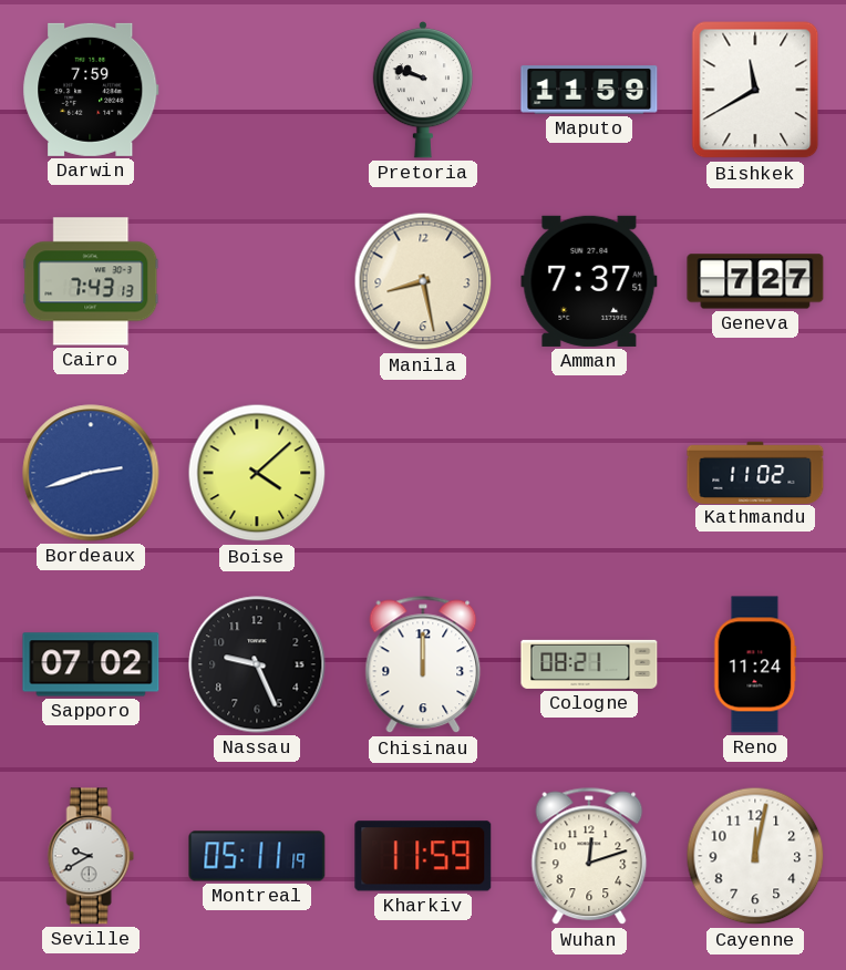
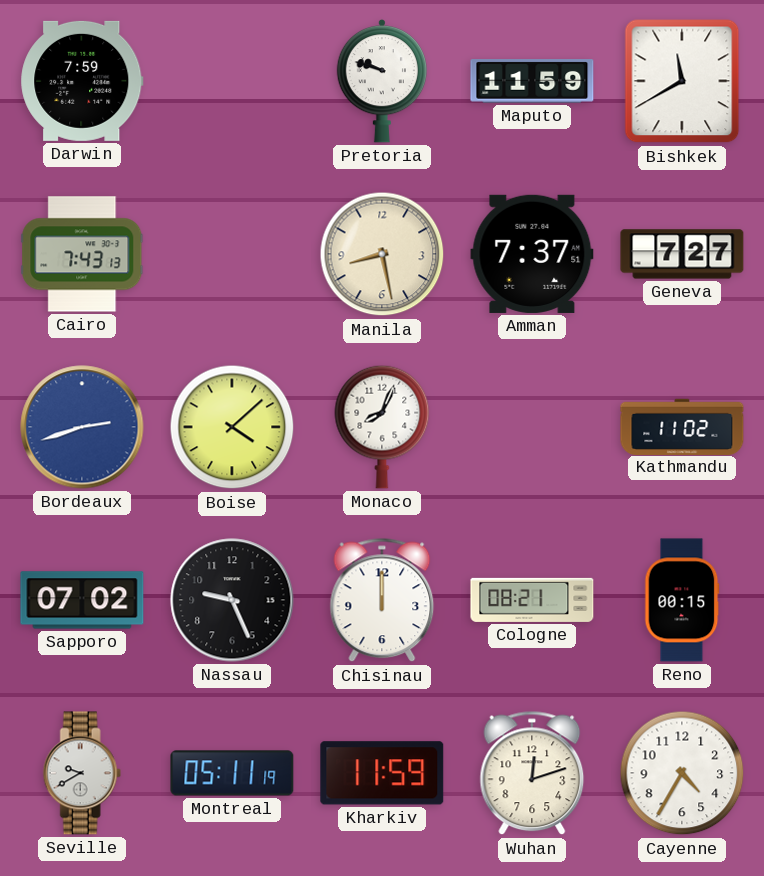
Monaco: none -> 8:04 (382, 427)
Reno: 11:24 -> 00:15 (682, 600)
Cayenne: 12:02 -> 4:35 (682, 773)
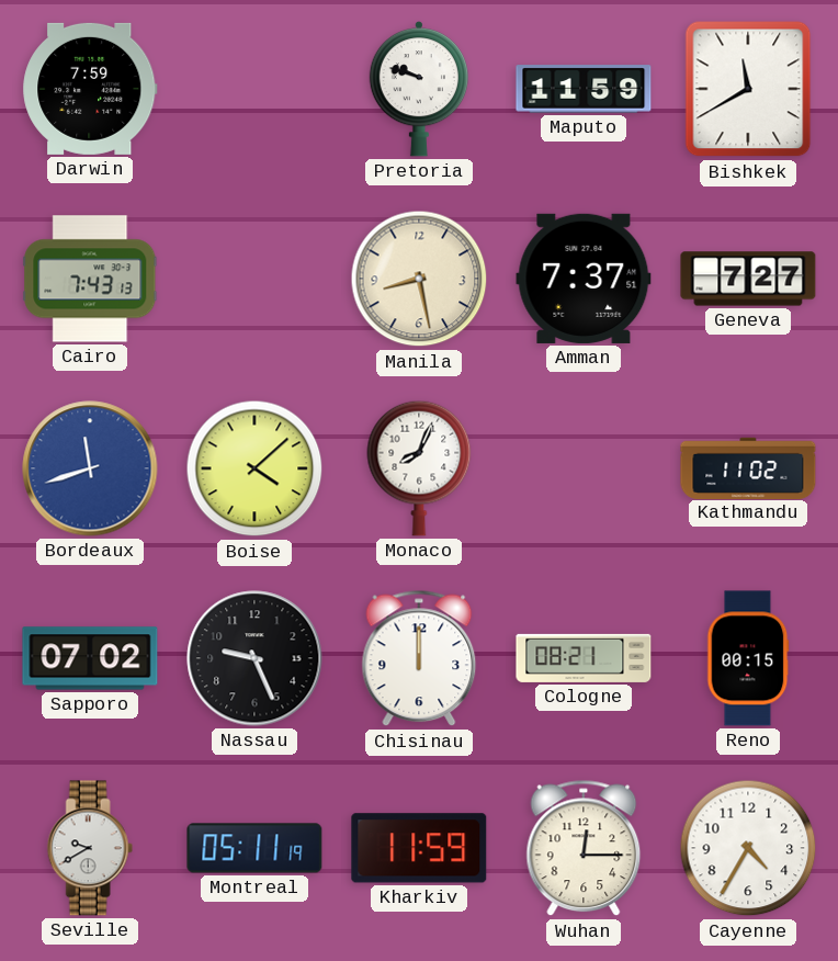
Bordeaux: 2:42 -> 11:42 (90, 468)
Wuhan: 12:12 -> 12:15 (584, 848)
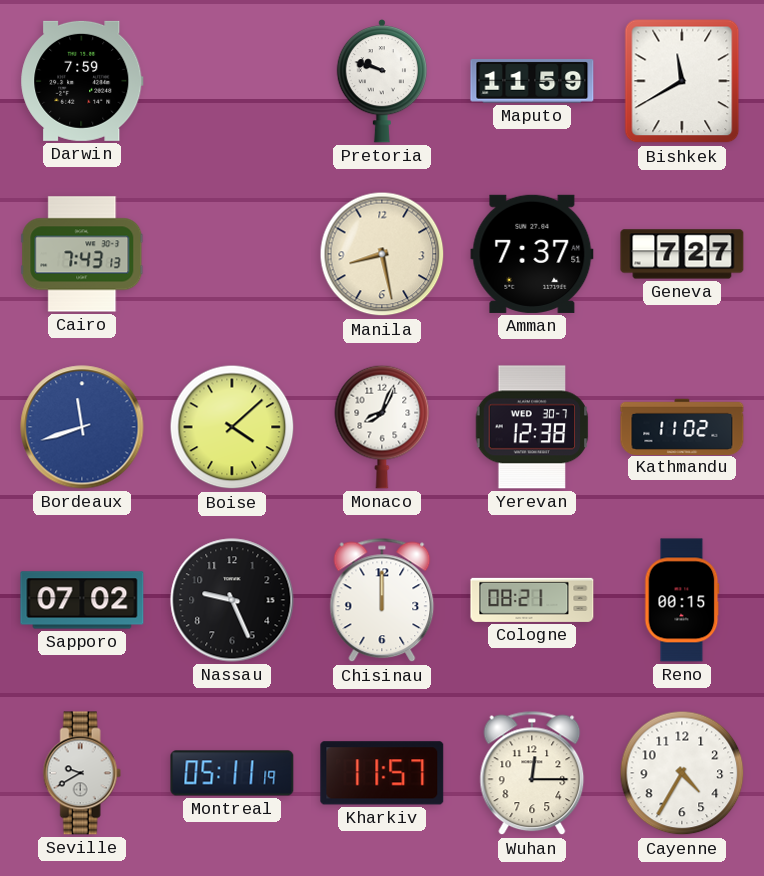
Yerevan: none -> 12:38 (532, 427)
Kharkiv: 11:59 -> 11:57 (382, 773)
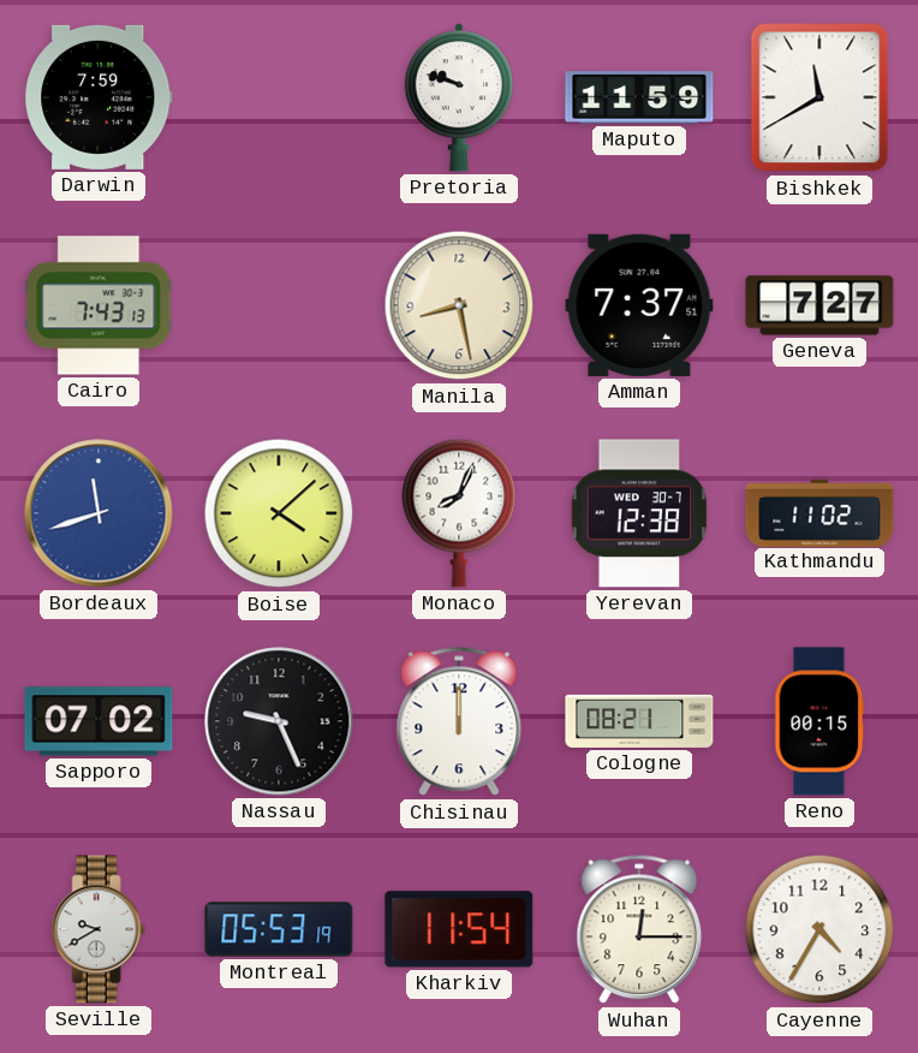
Montreal: 05:11 -> 05:53 (279, 929)
Kharkiv: 11:57 -> 11:54 (459, 929)
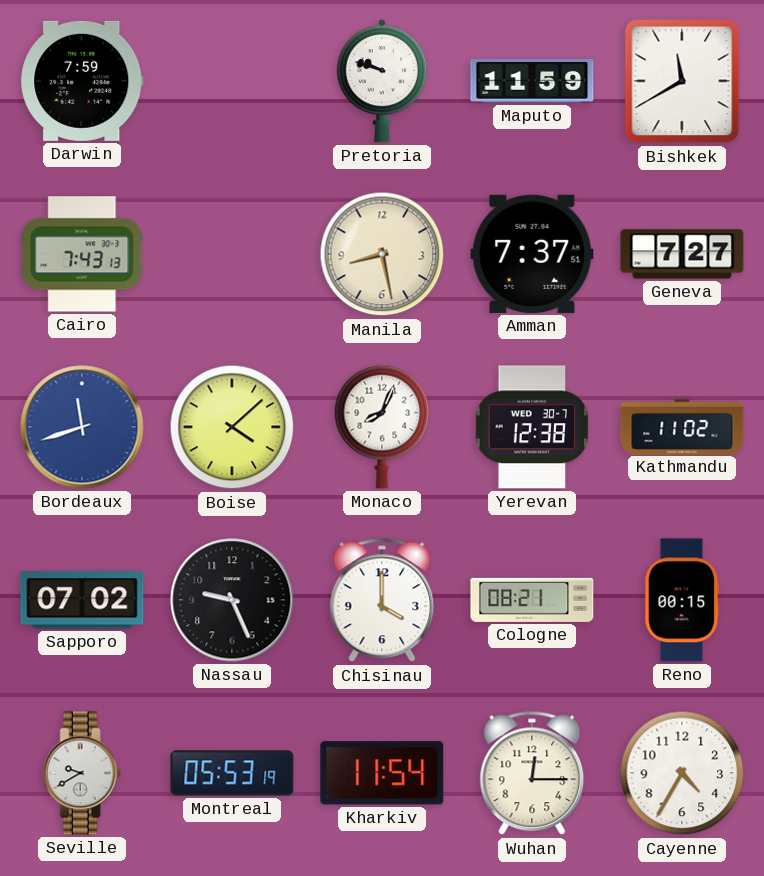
Chisinau: 12:00 -> 4:00 (382, 600)
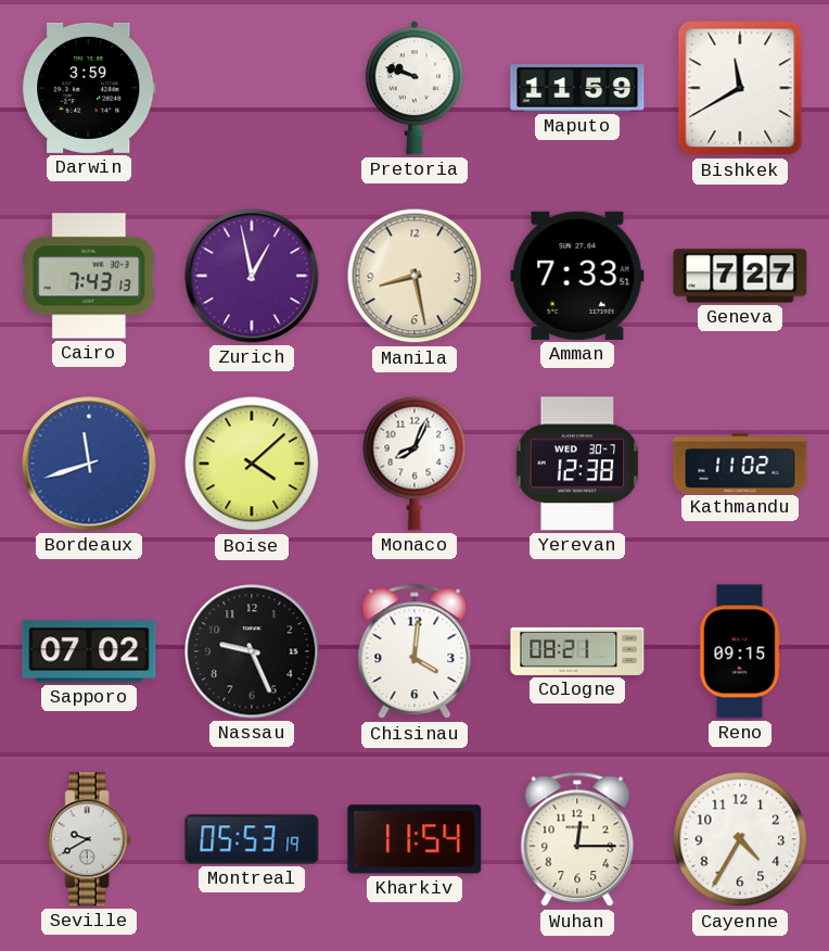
Darwin: 7:59 -> 3:59 (89, 88)
Zurich: none -> 12:58 (252, 276)
Amman: 7:37 -> 7:33 (577, 276)
Chisinau: 4:00 -> 4:01 (414, 651)
Reno: 00:15 -> 09:15 (740, 651)
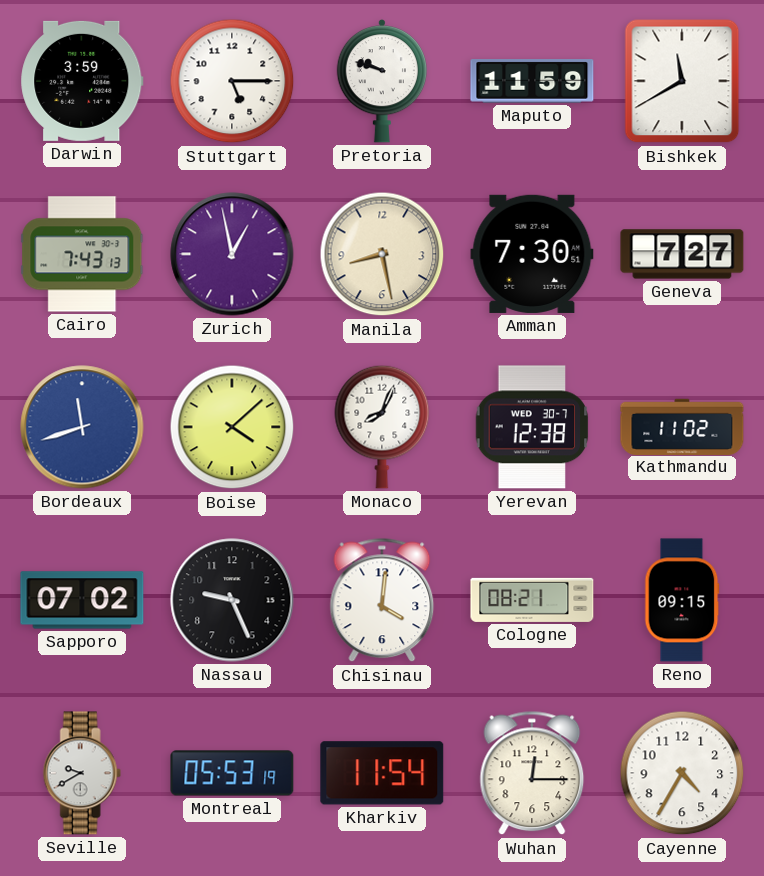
Stuttgart: none -> 5:15 (232, 81)
Amman: 7:33 -> 7:30 (532, 254)
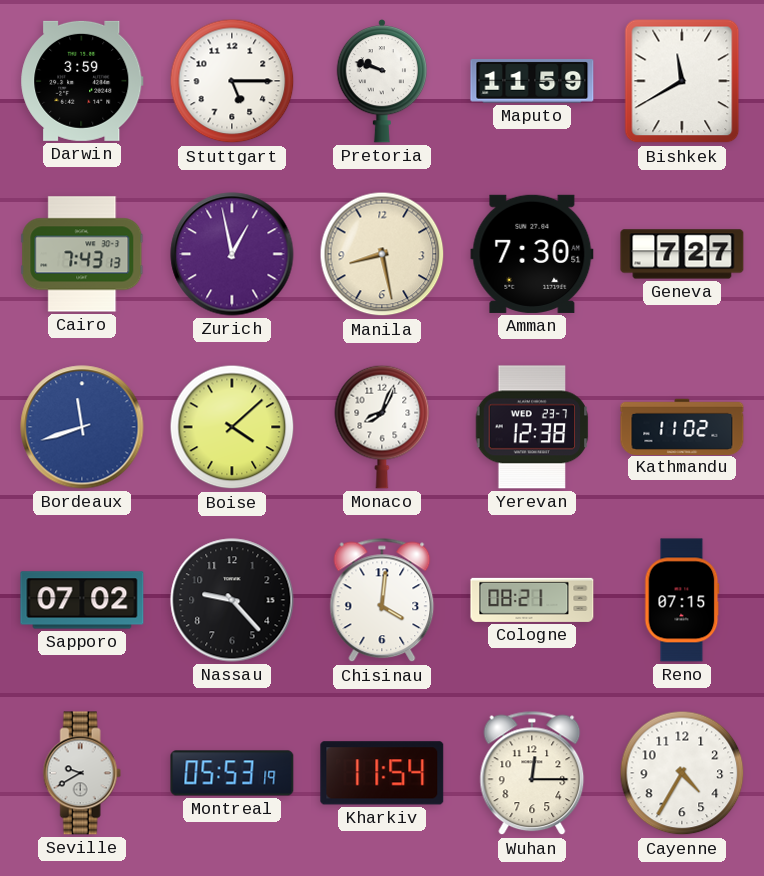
Yerevan date: WED 30-7 -> WED 23-7 (532, 427)
Nassau: 9:26 -> 9:23 (232, 600)
Reno: 09:15 -> 07:15 (682, 600)
